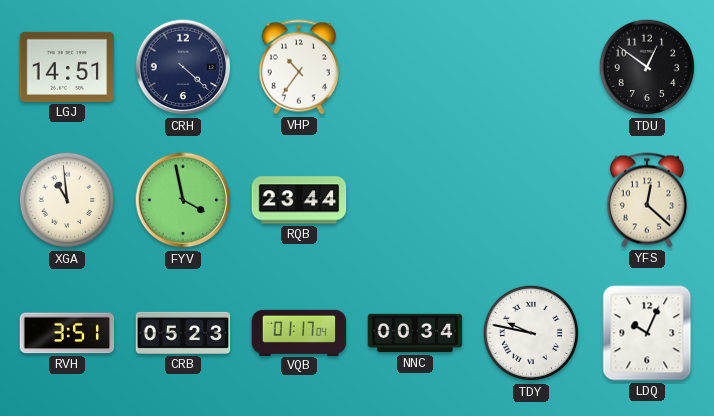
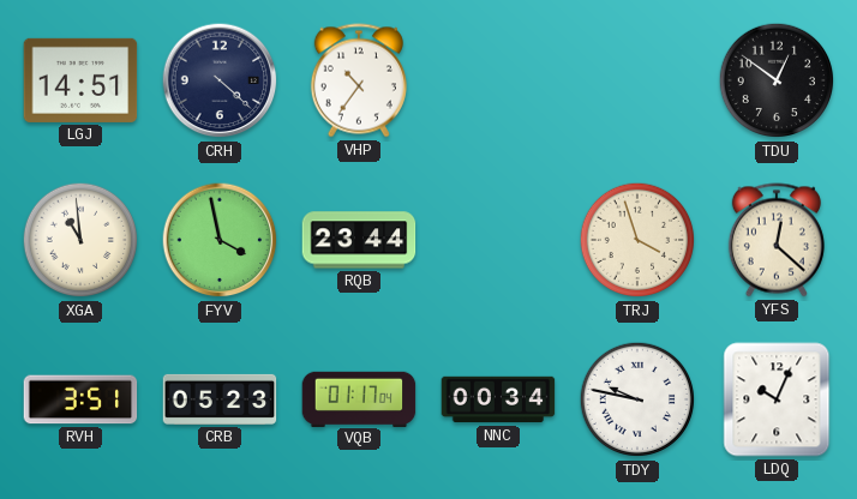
TRJ: none -> 3:57 (637, 240)
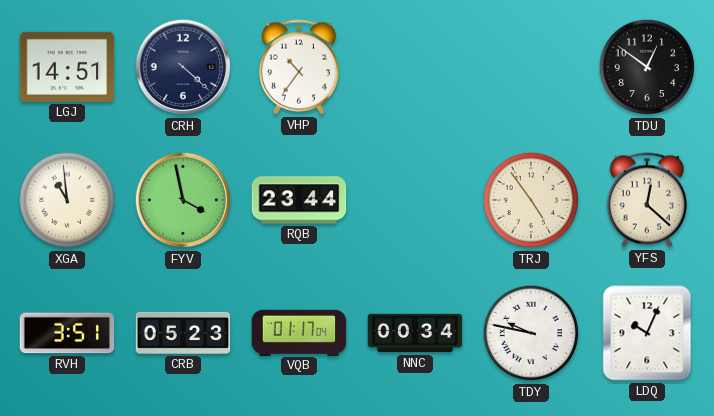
TRJ: 3:57 -> 4:54 (531, 200)
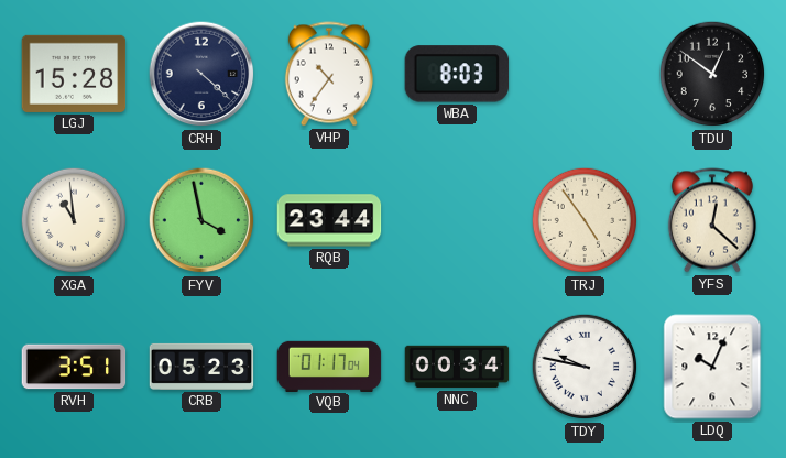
LGJ: 14:51 -> 15:28 (74, 74)
WBA: none -> 8:03 (457, 74)
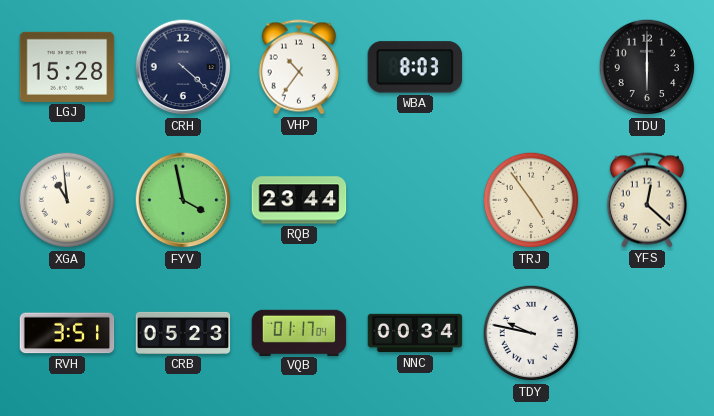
TDU: 12:51 -> 6:00 (647, 67)
LDQ: 10:04 -> none (712, 367)
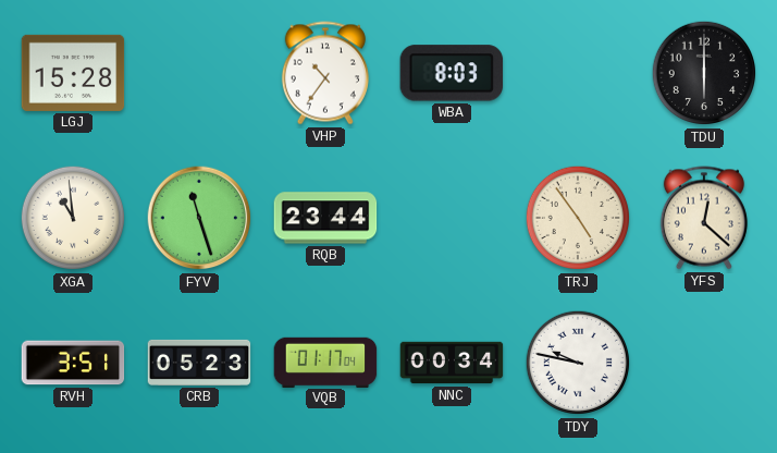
CRH: 4:22 -> none (183, 67)
FYV: 3:58 -> 11:27 (199, 218)
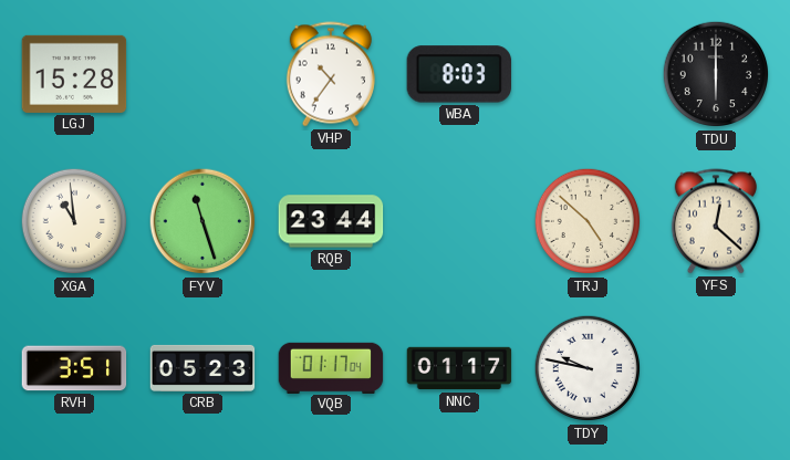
TRJ: 4:54 -> 4:52 (588, 221)
NNC: 00:34 -> 01:17 (459, 368)
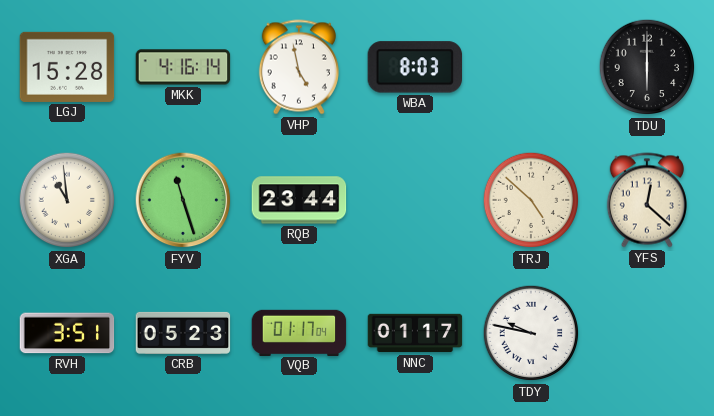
MKK: none -> 4:16 (183, 67)
VHP: 10:36 -> 4:58 (299, 67)
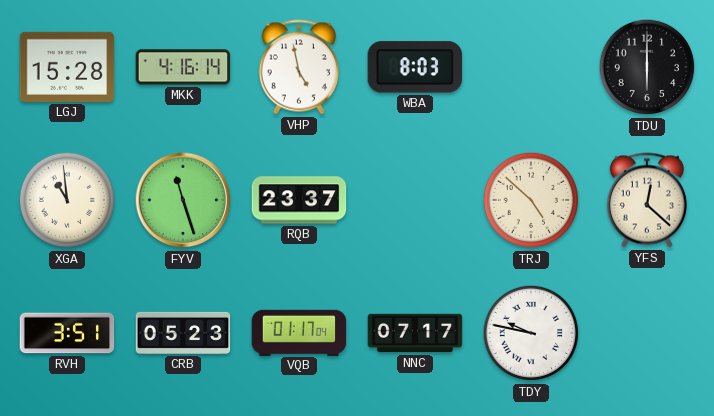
RQB: 23:44 -> 23:37 (299, 200)
NNC: 01:17 -> 07:17 (415, 333)
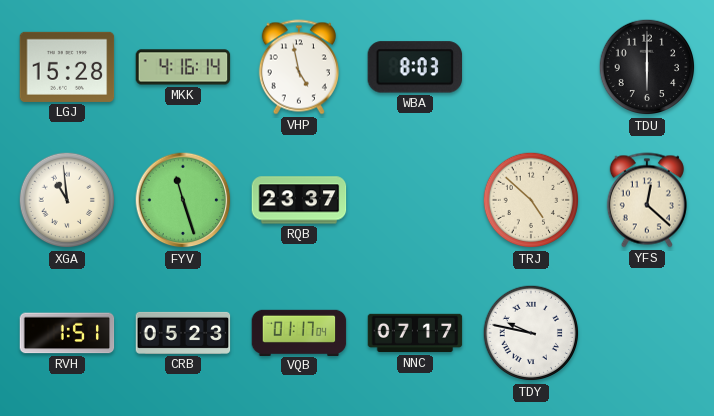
RVH: 3:51 -> 1:51 (67, 333)
